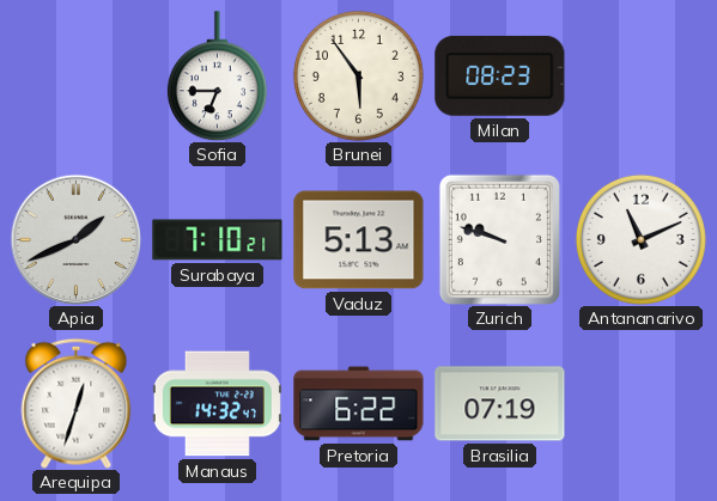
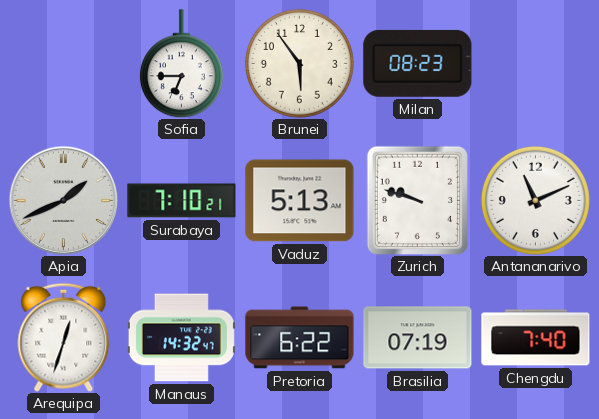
Chengdu: none -> 7:40 (536, 338)
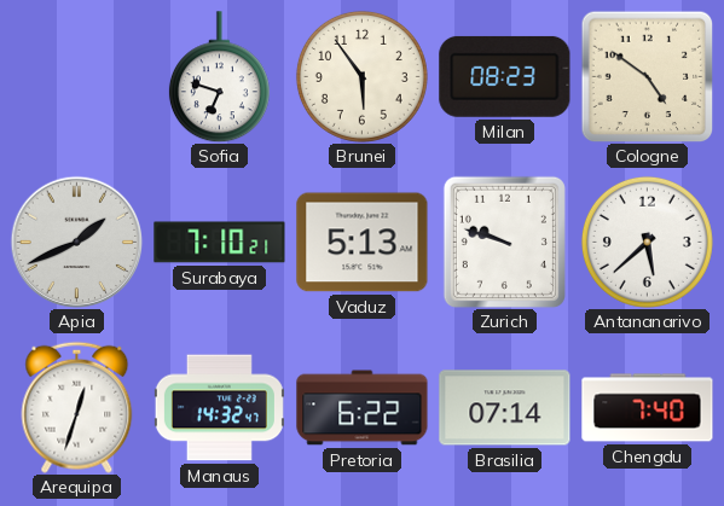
Sofia: 6:45 -> 6:48 (219, 77)
Cologne: none -> 4:51 (647, 76)
Antananarivo: 11:11 -> 5:38 (647, 242)
Brasilia: 07:19 -> 07:14 (505, 408)
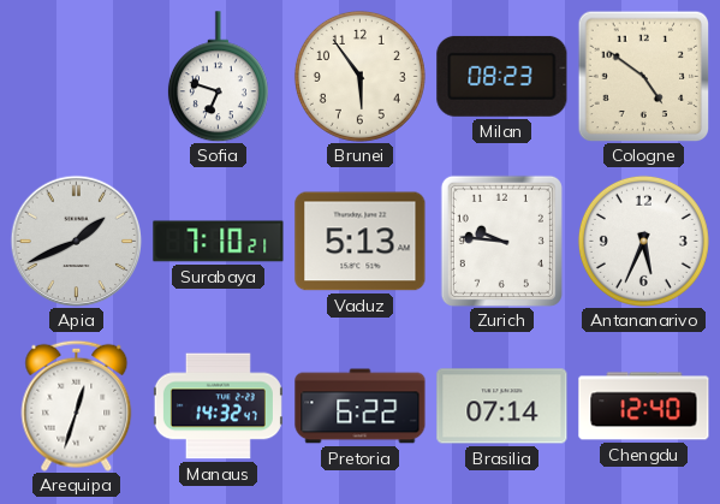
Zurich: 9:48 -> 9:46 (501, 241)
Antananarivo: 5:38 -> 5:34 (643, 241)
Chengdu: 7:40 -> 12:40 (644, 407)
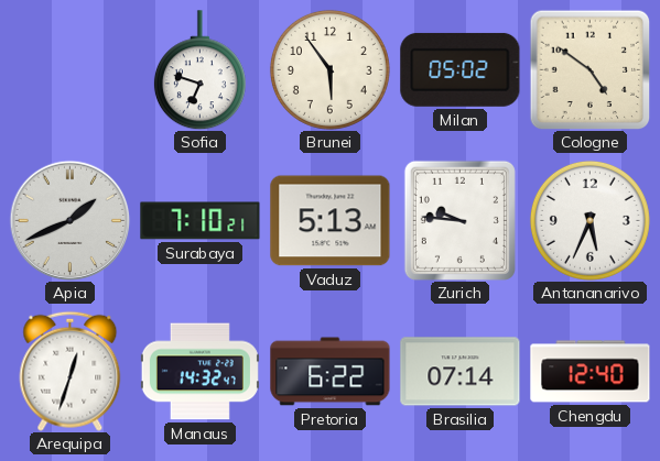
Milan: 08:23 -> 05:02 (461, 69)
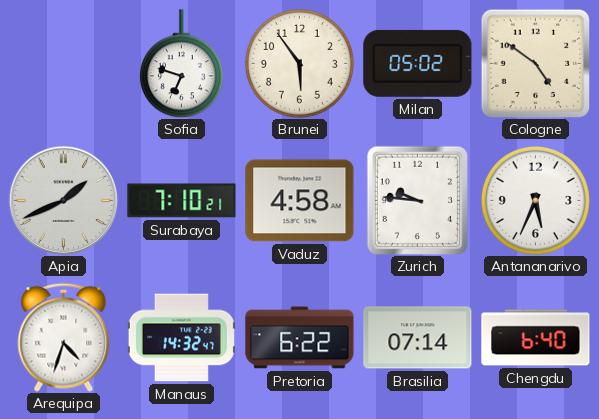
Vaduz: 5:13 -> 4:58 (300, 201)
Arequipa: 12:33 -> 4:33 (64, 337)
Chengdu: 12:40 -> 6:40 (536, 338)
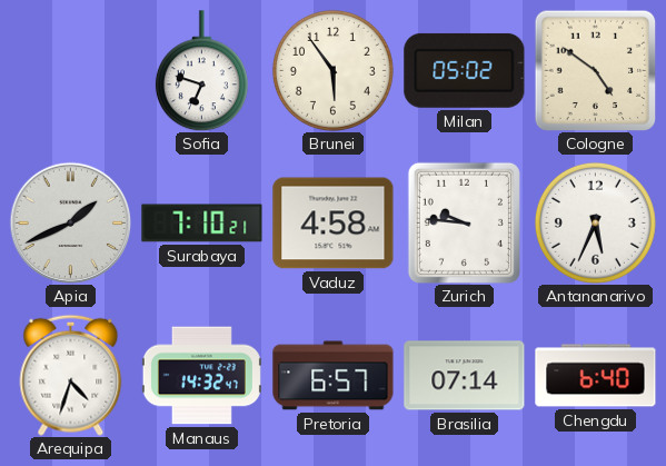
Pretoria: 6:22 -> 6:57 (334, 376)
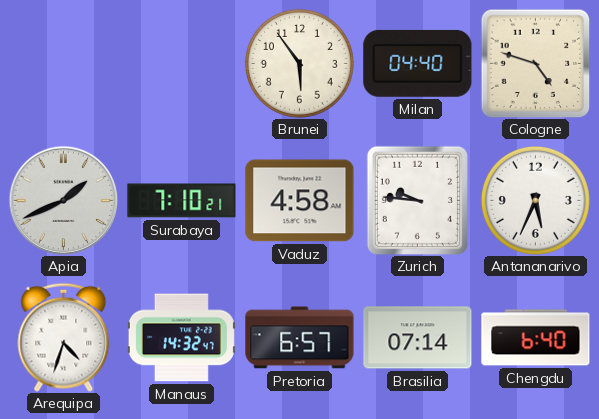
Sofia: 6:48 -> none (201, 71)
Milan: 05:02 -> 04:40 (418, 63)
Cologne: 4:51 -> 4:48 (535, 63)
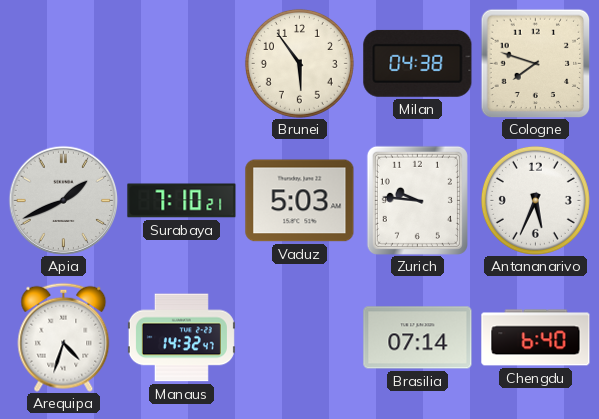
Milan: 04:40 -> 04:38 (418, 63)
Cologne: 4:48 -> 7:48 (535, 63)
Vaduz: 4:58 -> 5:03 (300, 201)
Pretoria: 6:57 -> none (300, 338)
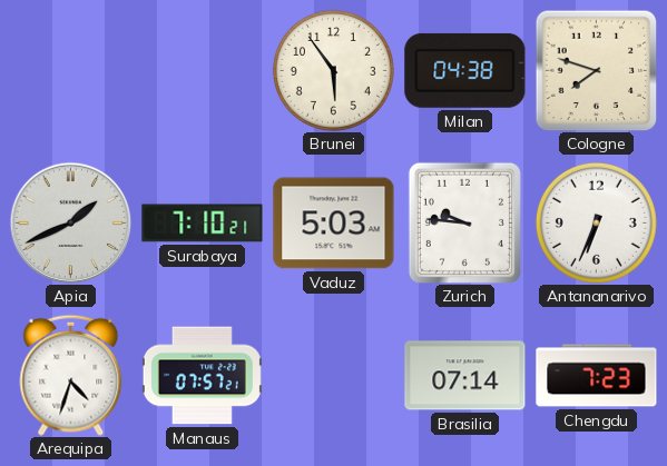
Antananarivo: 5:34 -> 6:34 (596, 222)
Manaus: 14:32 -> 07:57 (202, 376)
Chengdu: 6:40 -> 7:23 (597, 376)
